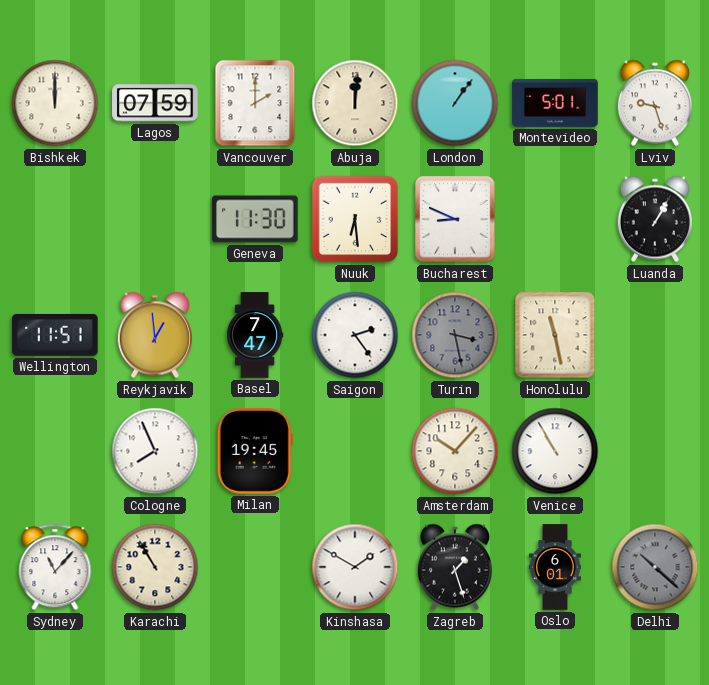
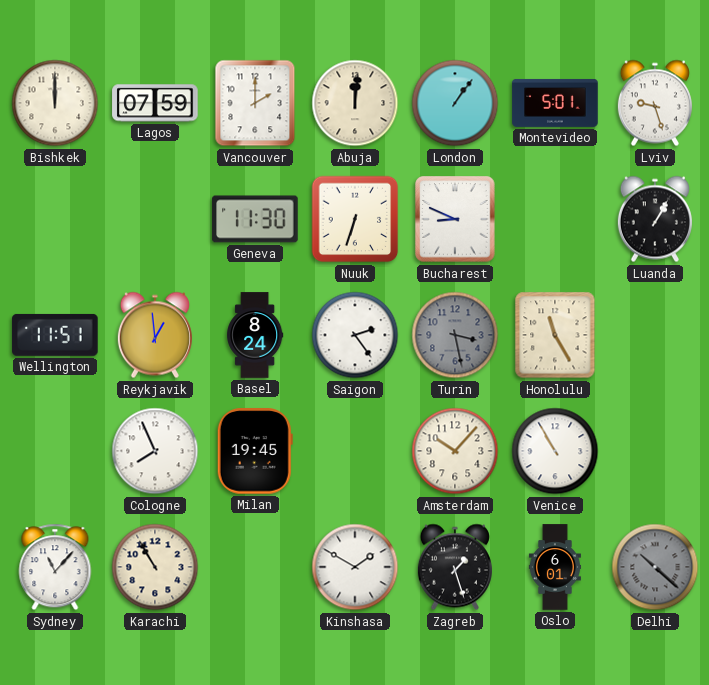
Nuuk: 6:29 -> 6:33 (355, 219)
Basel: 7:47 -> 8:24 (255, 335)
Honolulu: 11:28 -> 11:25 (555, 335)
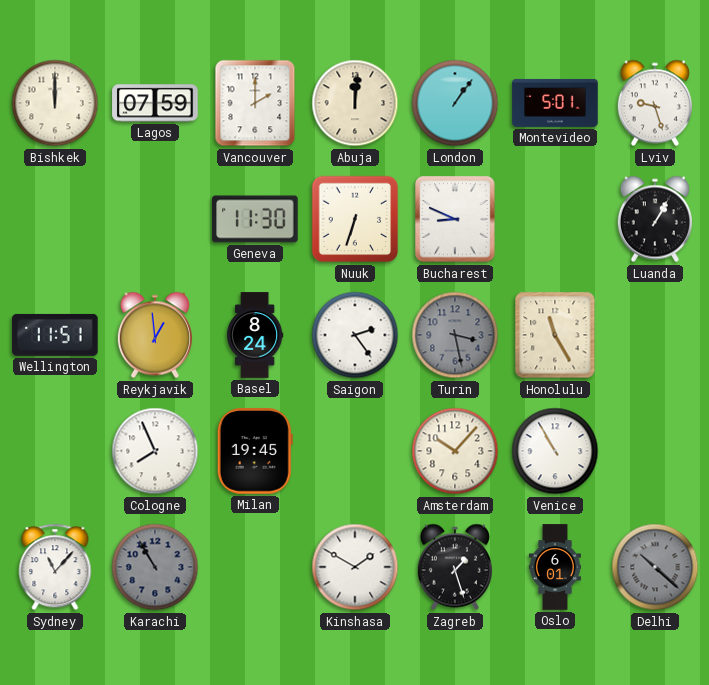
Karachi dial: cream -> grey (155, 567)
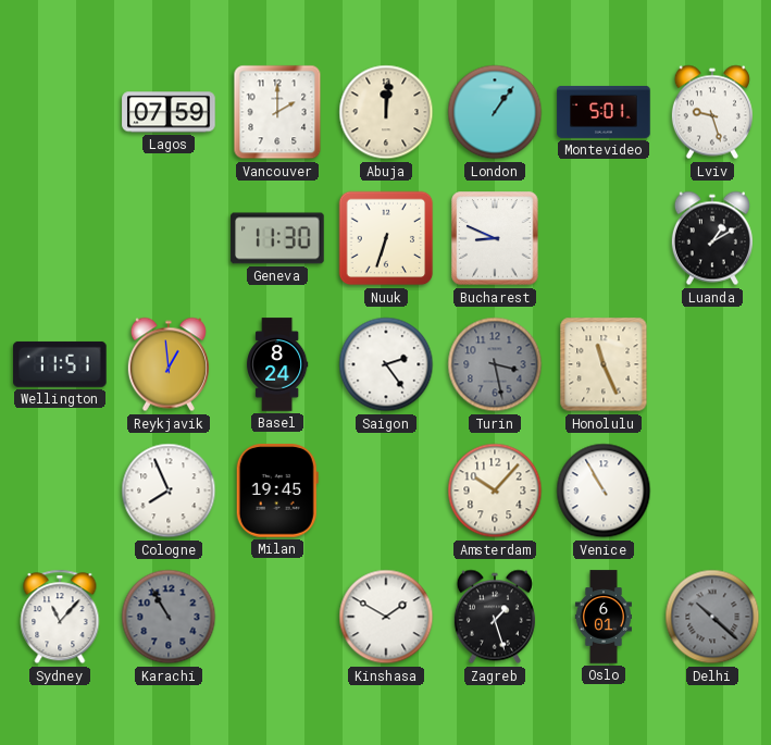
Bishkek: 12:00 -> none (55, 103)
Luanda: 1:05 -> 1:10 (712, 238)
Honolulu: 11:25 -> 11:26 (604, 364)
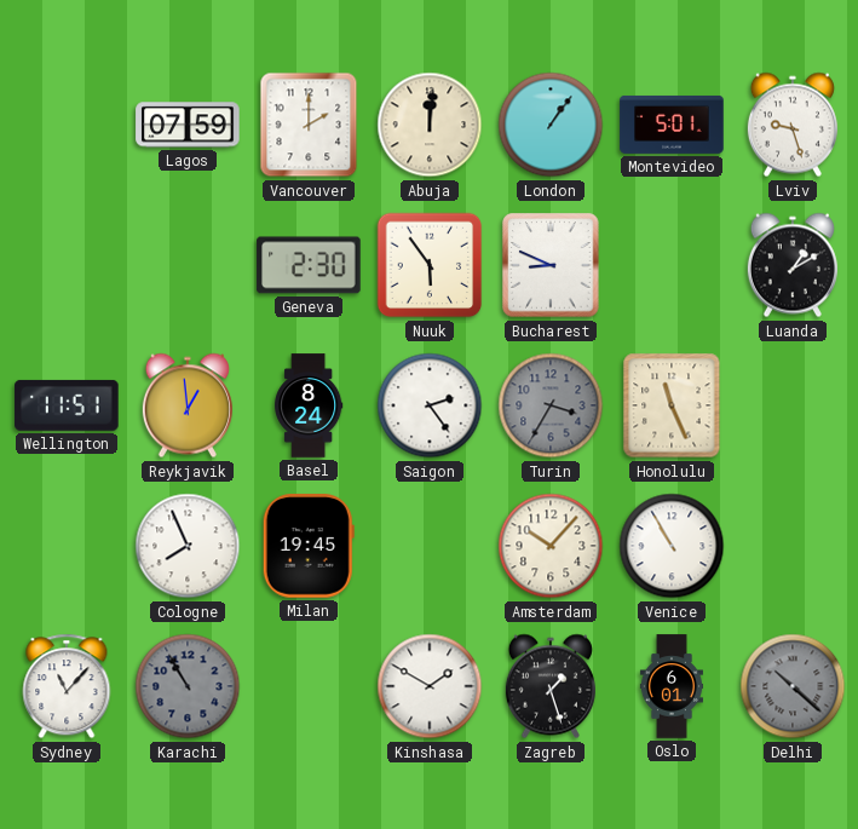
Geneva: 11:30 -> 2:30 (309, 265)
Nuuk: 6:33 -> 5:54 (430, 265)
Turin: 3:28 -> 3:35 (551, 405)
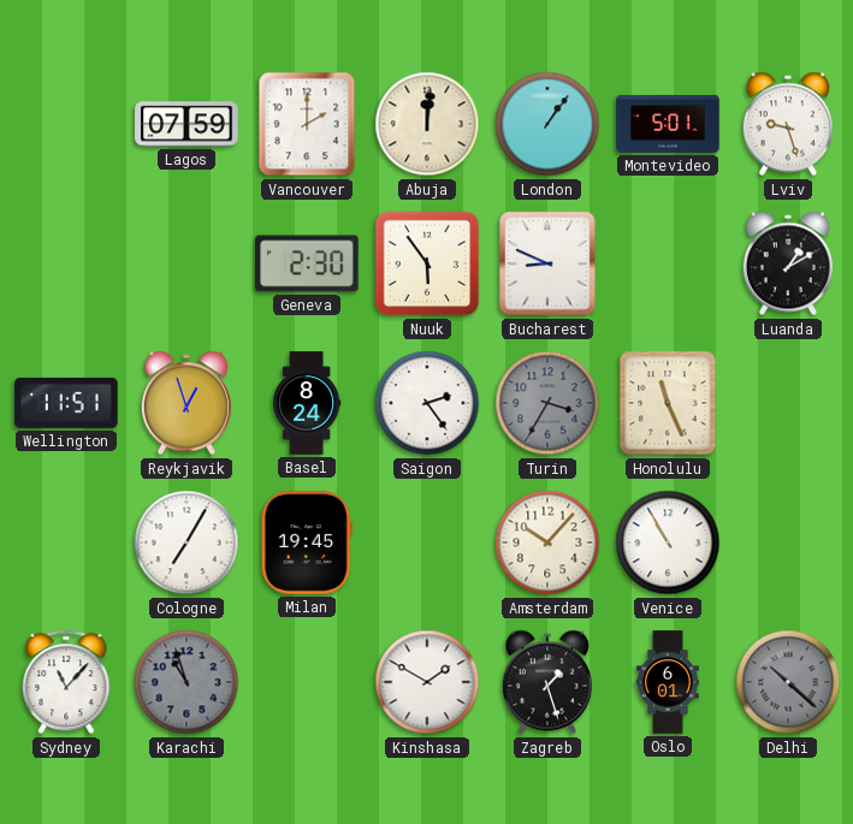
Reykjavik: 12:59 -> 12:57 (186, 403)
Cologne: 7:56 -> 7:05 (186, 543)
Karachi: 10:55 -> 10:57 (186, 682)
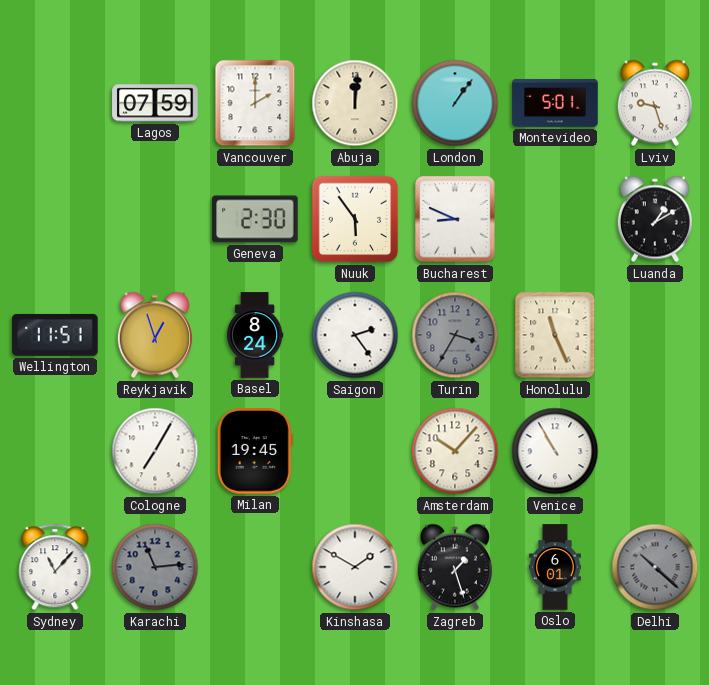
Karachi: 10:57 -> 11:14 (155, 567)
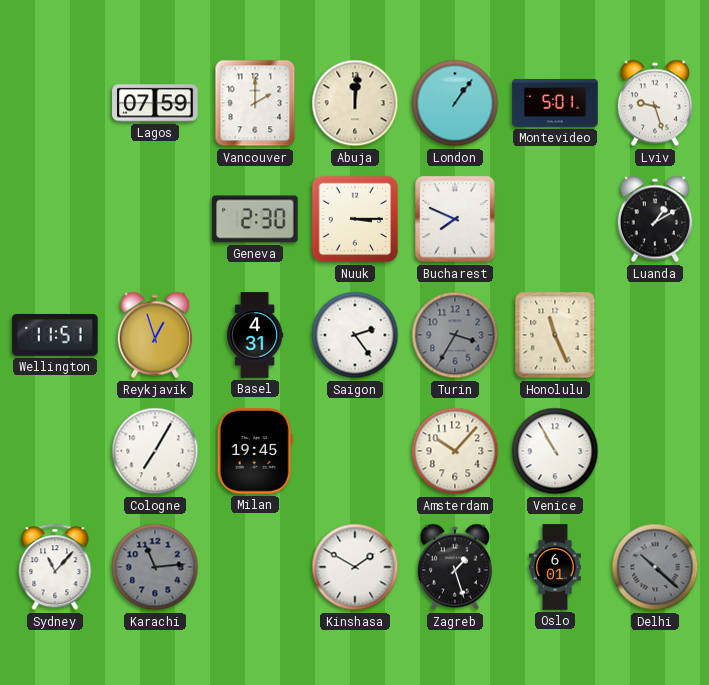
Nuuk: 5:54 -> 3:15 (355, 219)
Bucharest: 8:49 -> 7:49 (455, 219)
Basel: 8:24 -> 4:31 (255, 335)
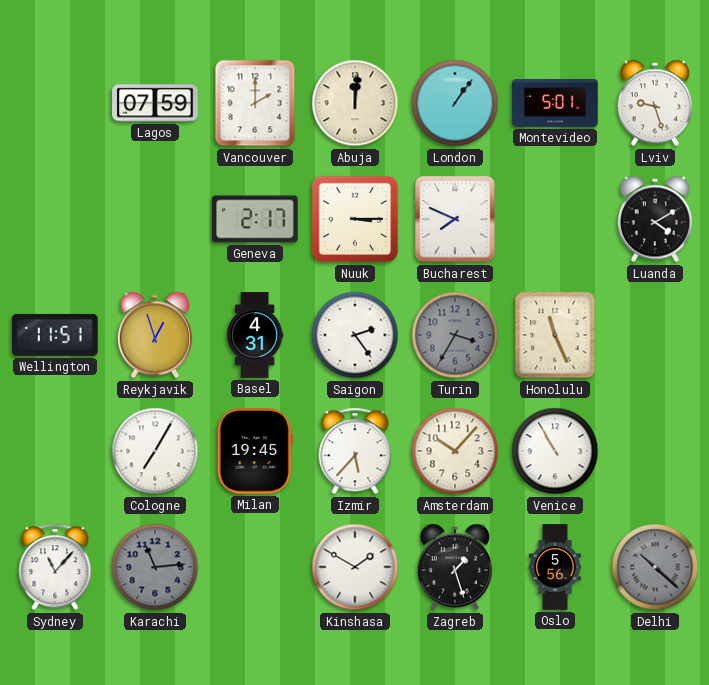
Geneva: 2:30 -> 2:17 (255, 219)
Luanda: 1:10 -> 4:10 (655, 219)
Izmir: none -> 5:37 (355, 451)
Oslo: 6:01 -> 5:56 (555, 567)
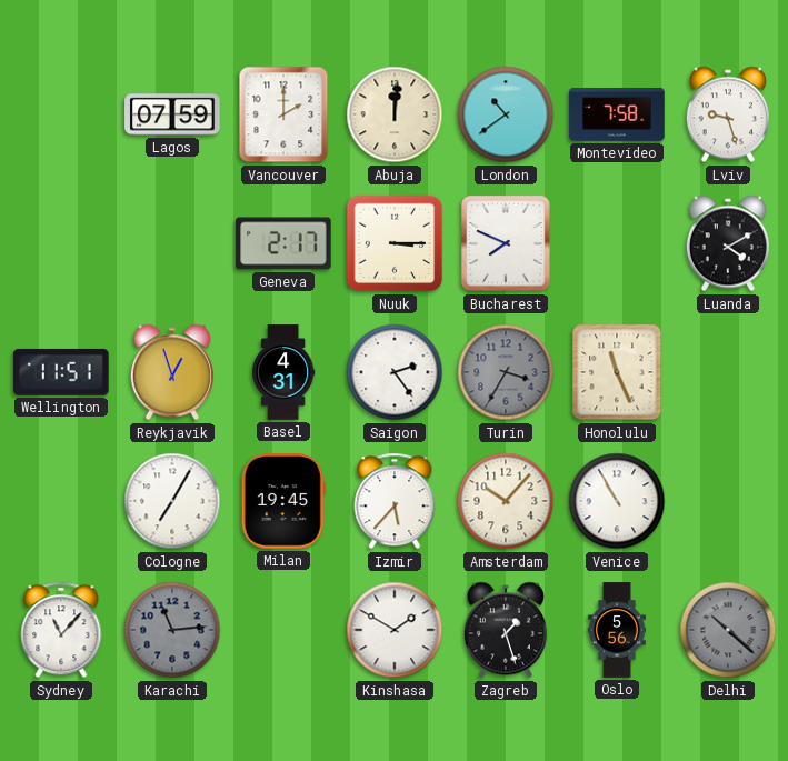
London: 1:06 -> 10:39 (506, 114)
Montevideo: 5:01 -> 7:58 (617, 114)
